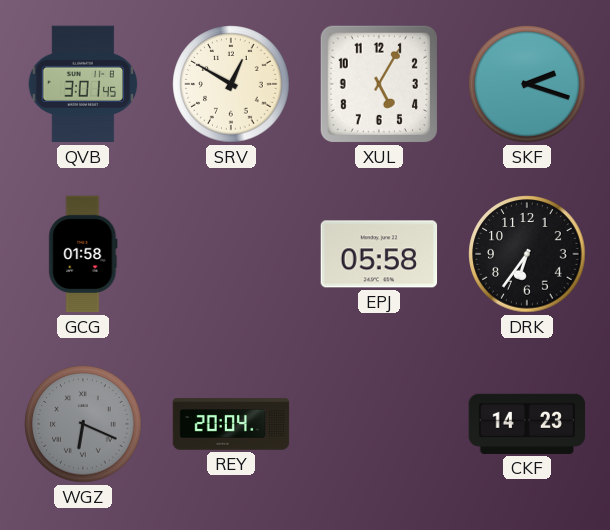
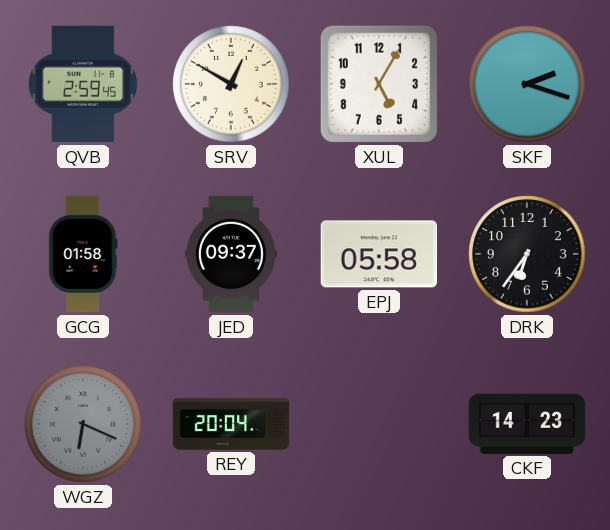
QVB: 3:01 -> 2:59 (83, 84)
JED: none -> 09:37 (231, 254)
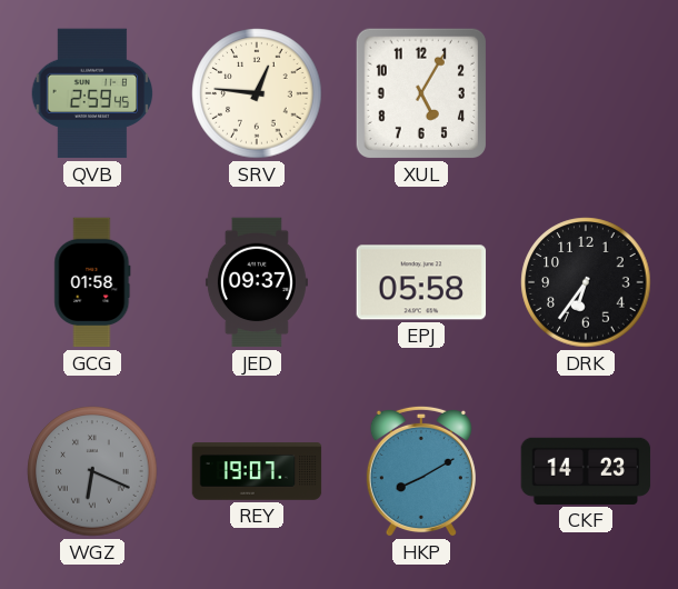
SRV: 12:50 -> 12:46 (257, 93)
SKF: 2:18 -> none (527, 84)
REY: 20:04 -> 19:07 (257, 471)
HKP: none -> 8:10 (421, 471)
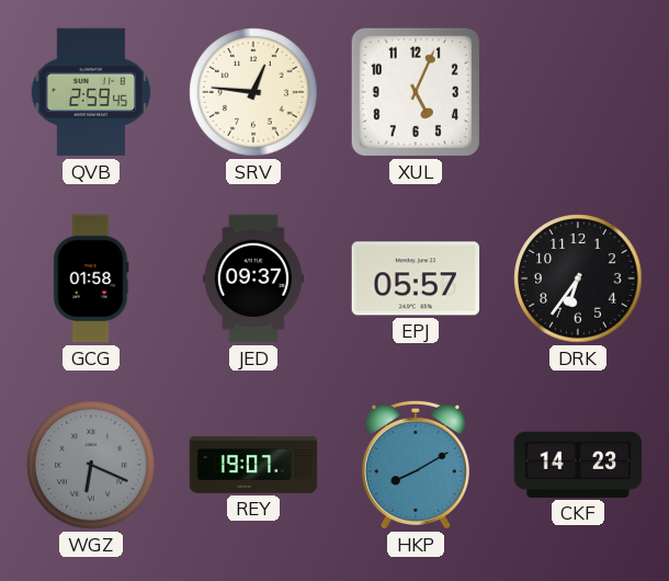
XUL: 5:05 -> 5:04 (416, 92)
EPJ: 05:58 -> 05:57 (416, 278)
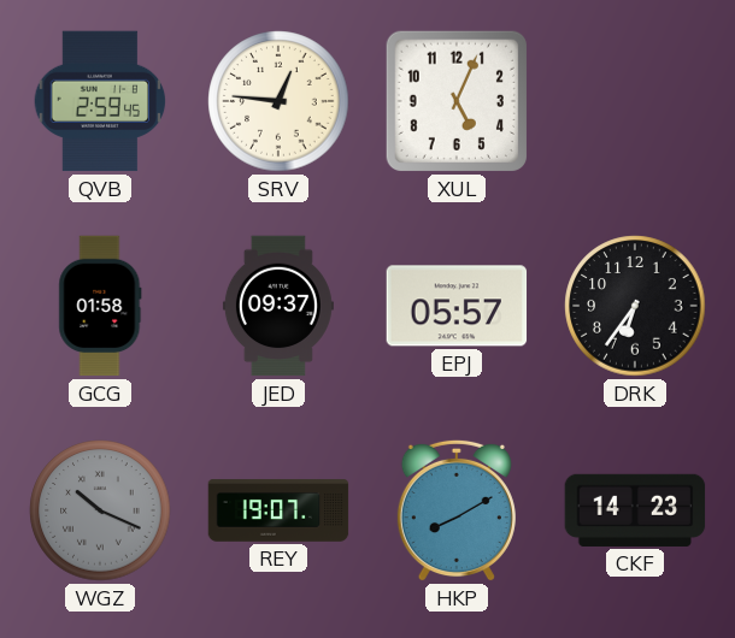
WGZ: 6:19 -> 10:19 (100, 510)
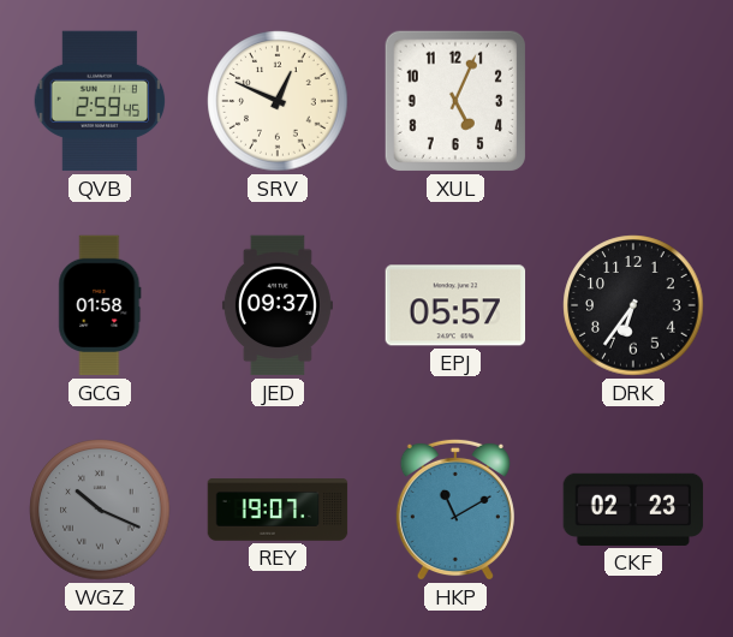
SRV: 12:46 -> 12:49 (278, 101)
HKP: 8:10 -> 11:10 (455, 510)
CKF: 14:23 -> 02:23 (633, 510)
